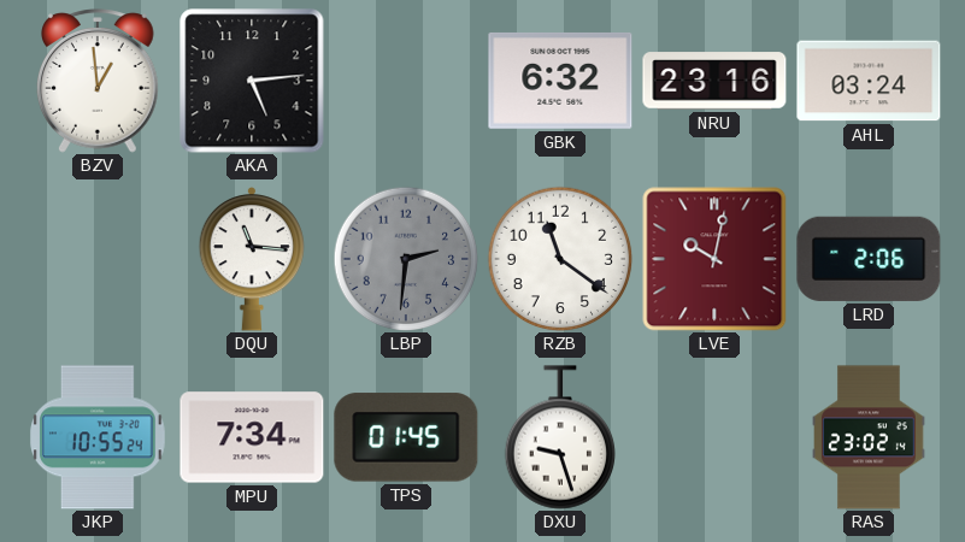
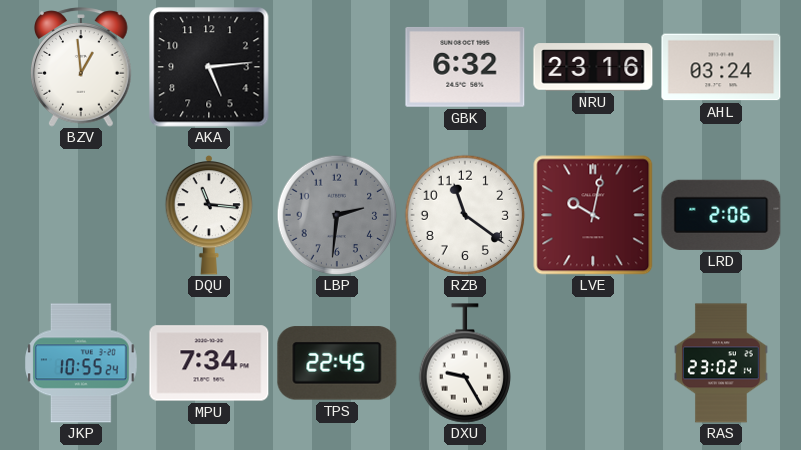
TPS: 01:45 -> 22:45 (337, 363)
DXU: 9:27 -> 9:25 (464, 363)
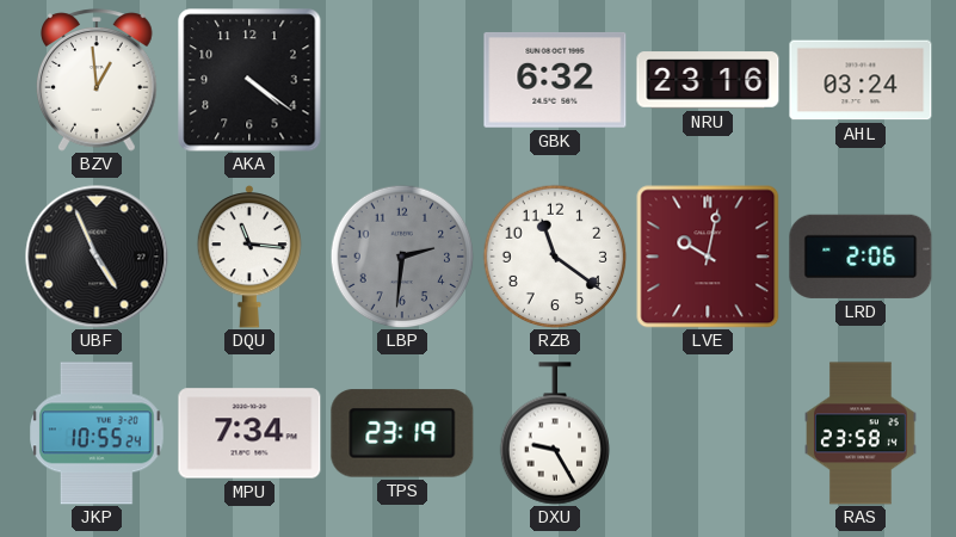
AKA: 5:14 -> 4:21 (249, 80)
UBF: none -> 4:56 (97, 257)
TPS: 22:45 -> 23:19 (402, 433)
RAS: 23:02 -> 23:58 (862, 433)
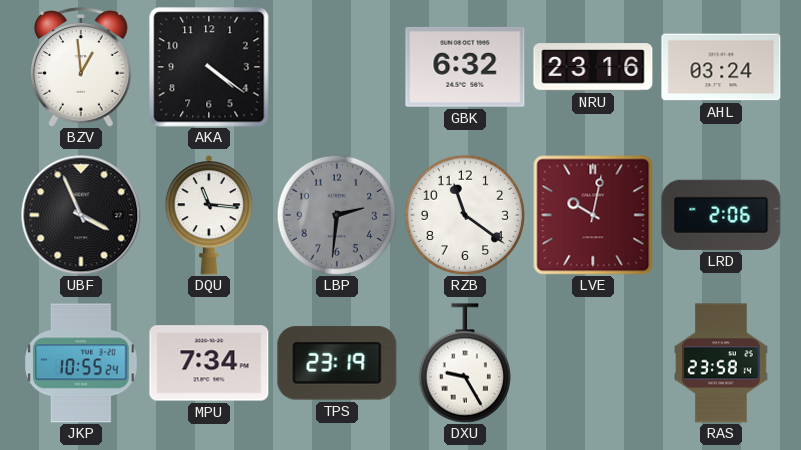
UBF: 4:56 -> 3:56 (81, 215)
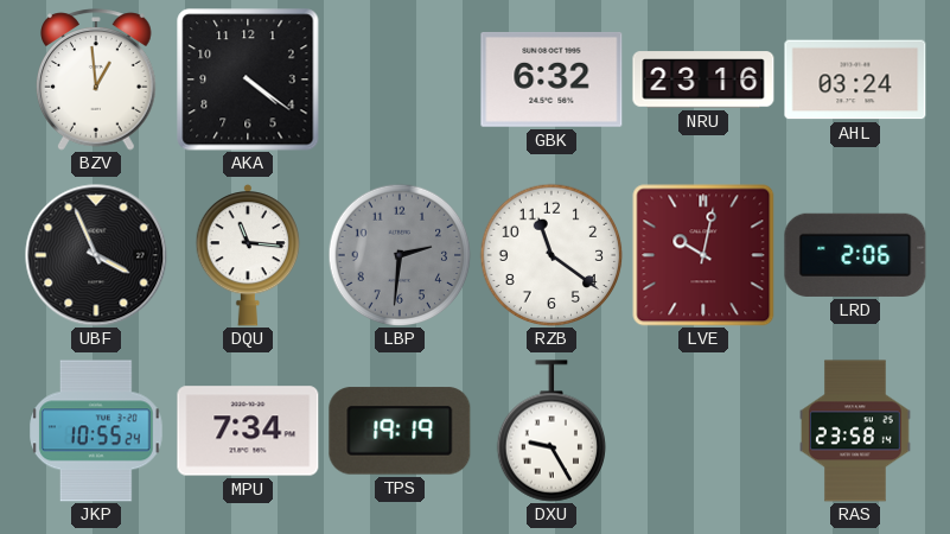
TPS: 23:19 -> 19:19 (400, 431)
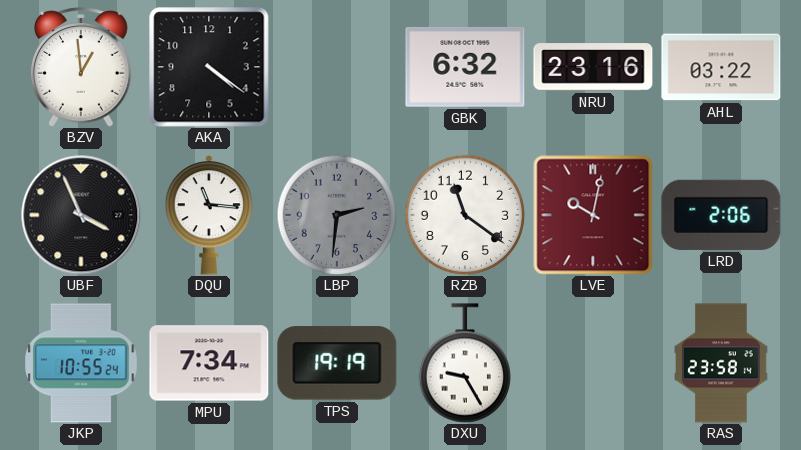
AHL: 03:24 -> 03:22 (721, 67)
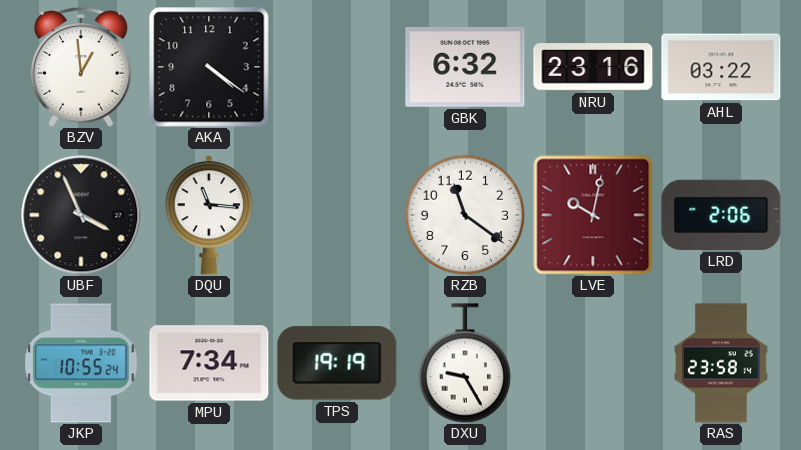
LBP: 2:31 -> none (337, 215)
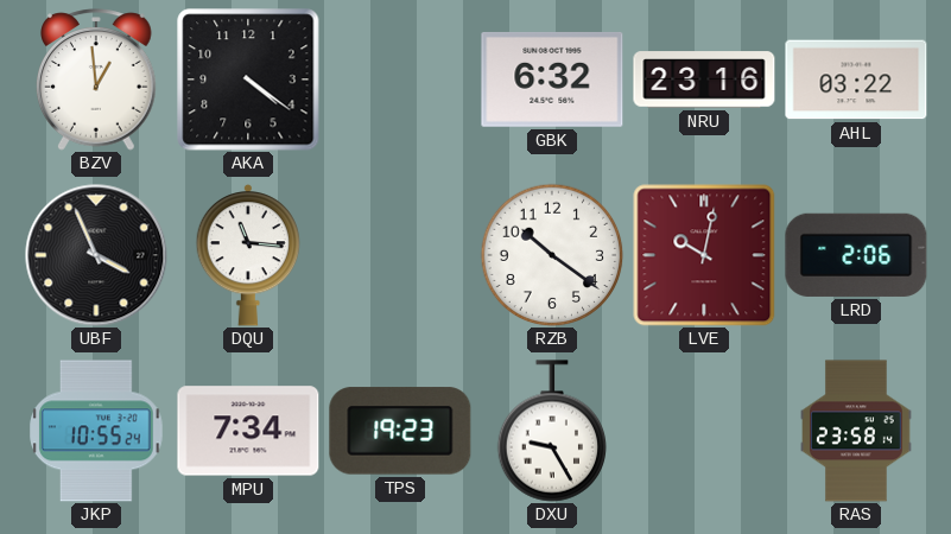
RZB: 11:21 -> 10:21 (552, 255)
TPS: 19:19 -> 19:23 (400, 431)
